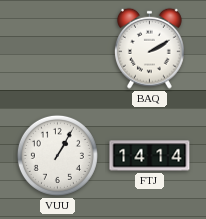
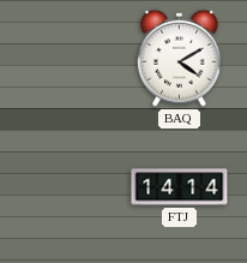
BAQ: 2:10 -> 4:10 (179, 58)
VUU: 1:05 -> none (57, 155)
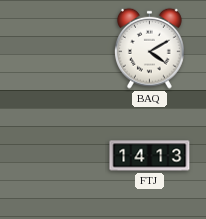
FTJ: 14:14 -> 14:13 (150, 156)
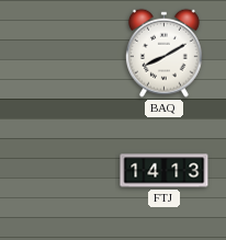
BAQ: 4:10 -> 8:10 (163, 53)
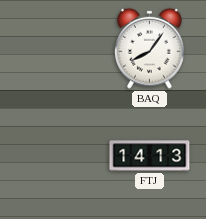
BAQ: 8:10 -> 8:06 (149, 48)
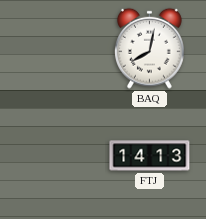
BAQ: 8:06 -> 8:02 (149, 48)
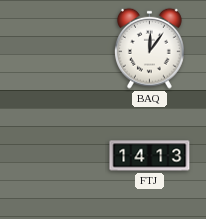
BAQ: 8:02 -> 12:06 (149, 48)
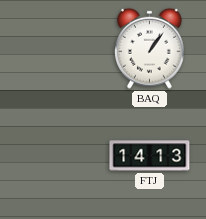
BAQ: 12:06 -> 1:06 (149, 48)
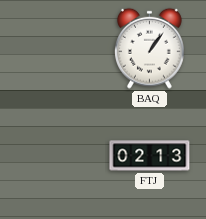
FTJ: 14:13 -> 02:13 (150, 156)
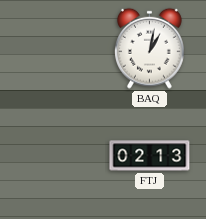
BAQ: 1:06 -> 1:02 (149, 48)
